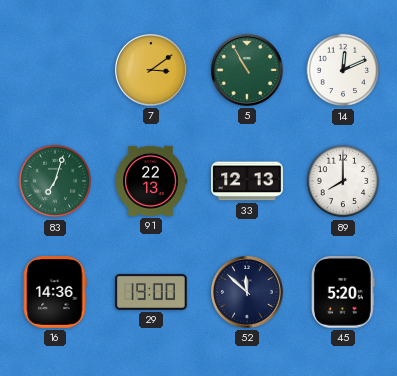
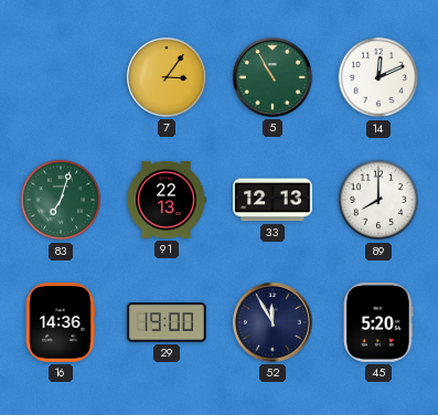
7: 3:09 -> 3:06 (167, 77)
52: 11:52 -> 11:55 (273, 322)
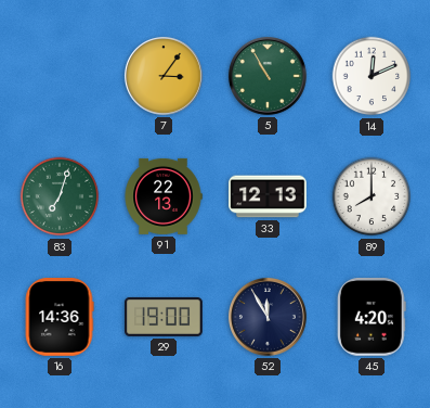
45: 5:20 -> 4:20 (372, 318)
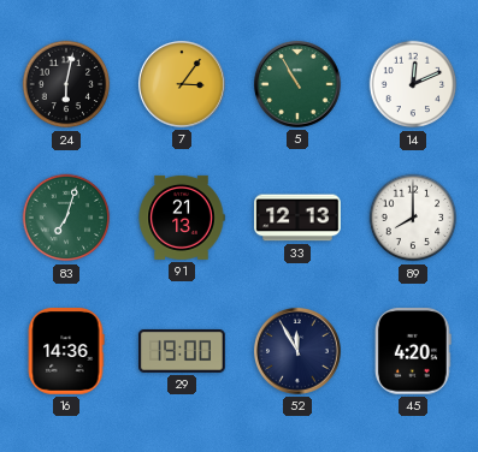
24: none -> 6:02 (66, 84)
91: 22:13 -> 21:13 (182, 218)
